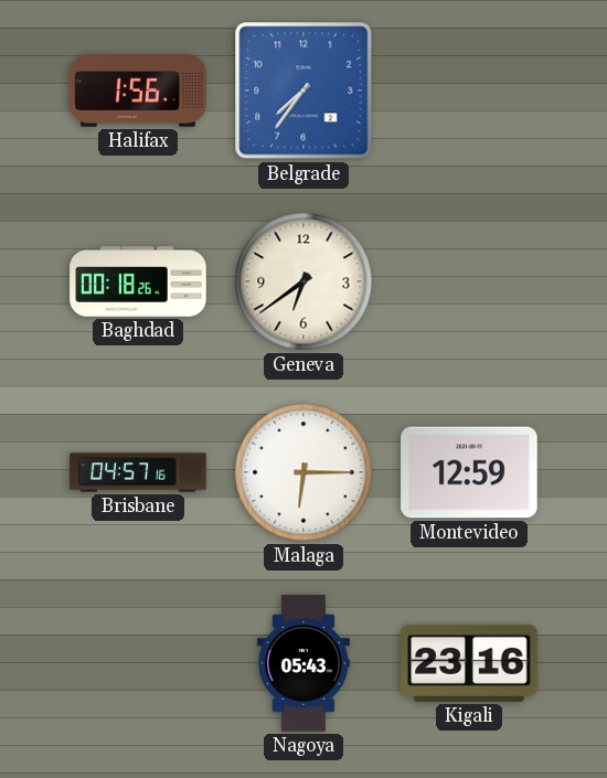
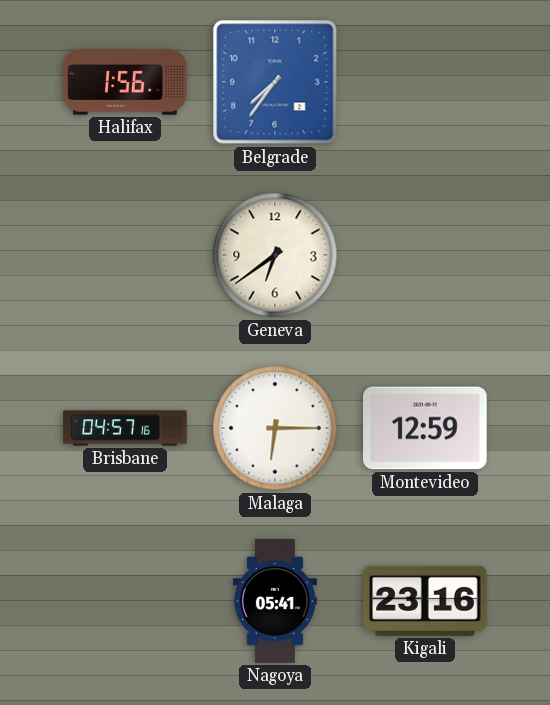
Baghdad: 00:18 -> none (138, 281)
Nagoya: 05:43 -> 05:41 (275, 601)
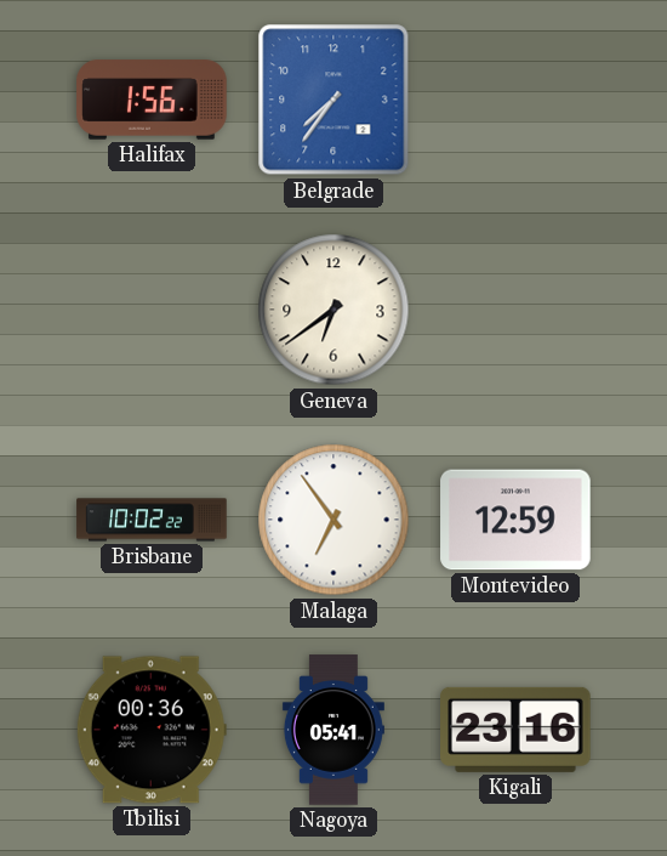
Brisbane: 04:57 -> 10:02 (152, 520)
Malaga: 6:15 -> 6:54 (333, 520)
Tbilisi: none -> 00:36 (152, 730)
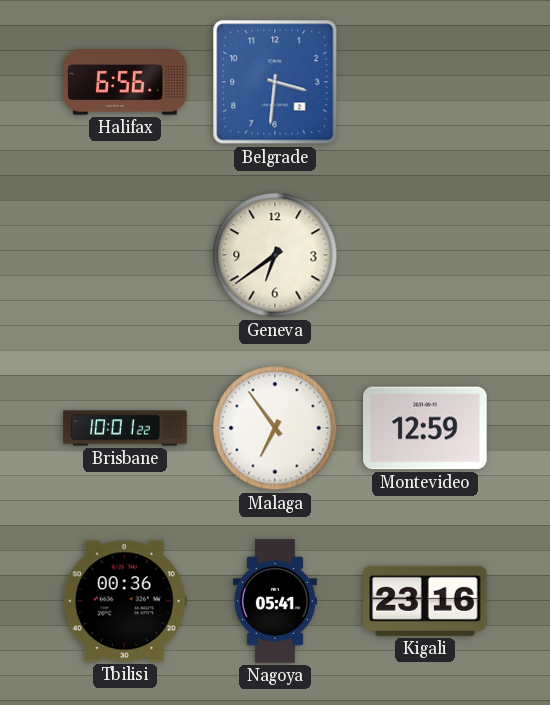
Halifax: 1:56 -> 6:56 (125, 82)
Belgrade: 7:36 -> 3:31 (275, 82)
Brisbane: 10:02 -> 10:01 (125, 428)
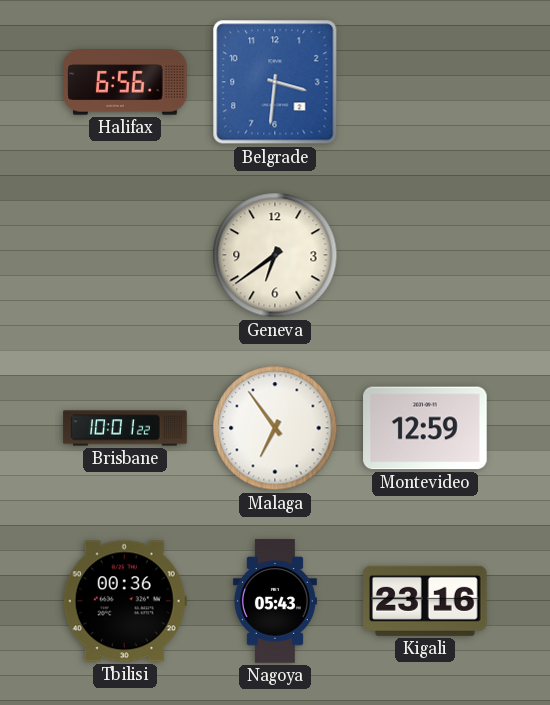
Nagoya: 05:41 -> 05:43 (275, 601)
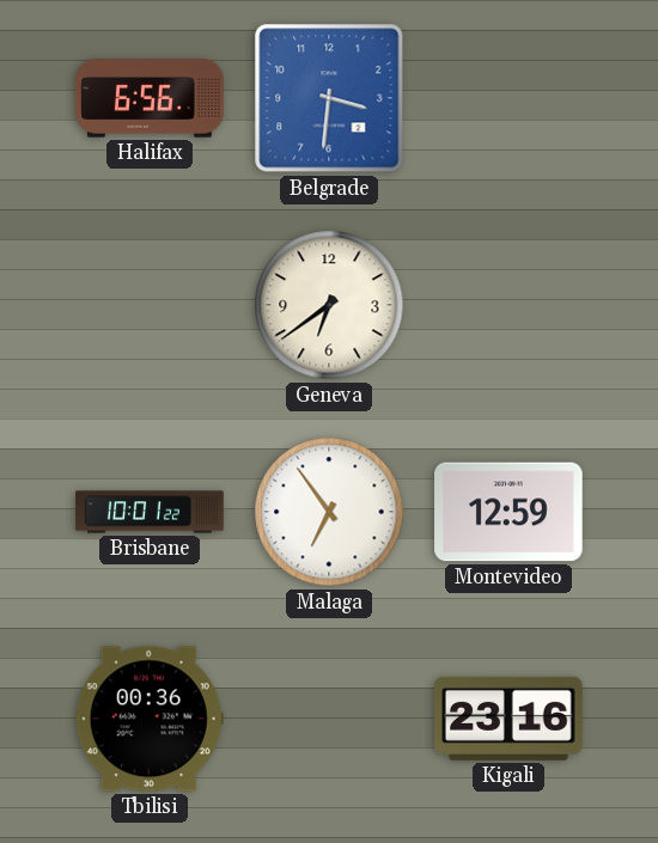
Nagoya: 05:43 -> none (275, 601)
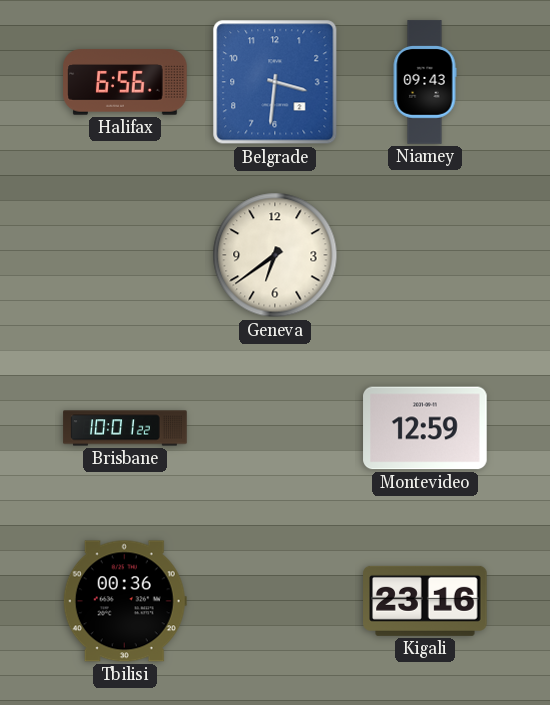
Niamey: none -> 09:43 (425, 82)
Malaga: 6:54 -> none (329, 512)
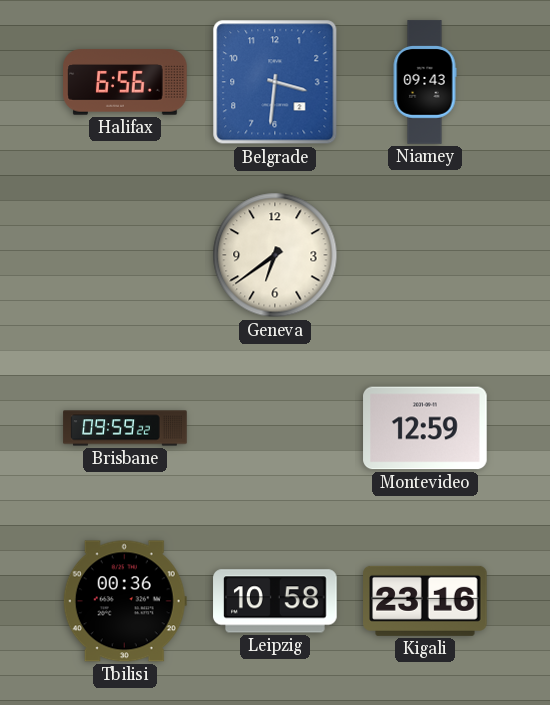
Brisbane: 10:01 -> 09:59 (125, 428)
Leipzig: none -> 10:58 (275, 601)
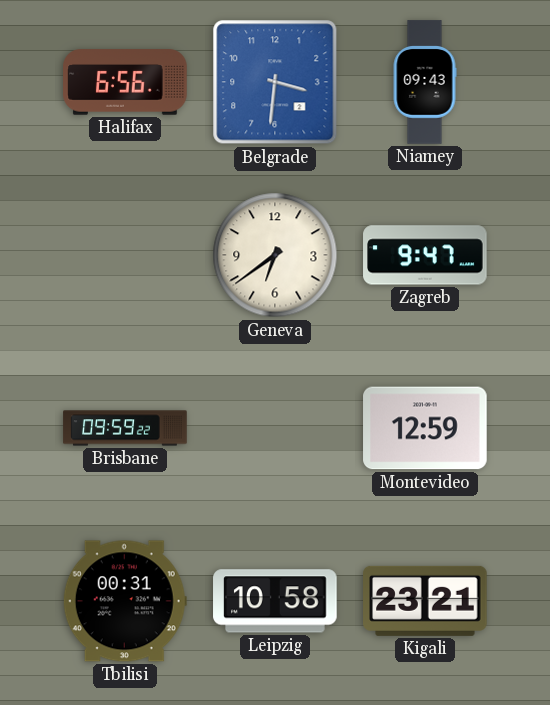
Zagreb: none -> 9:47 (425, 255)
Tbilisi: 00:36 -> 00:31 (125, 601)
Kigali: 23:16 -> 23:21 (425, 601)
